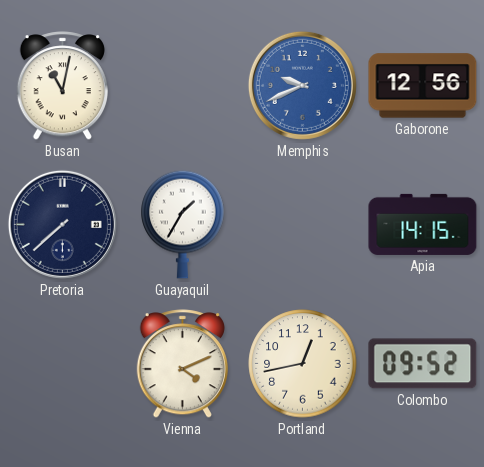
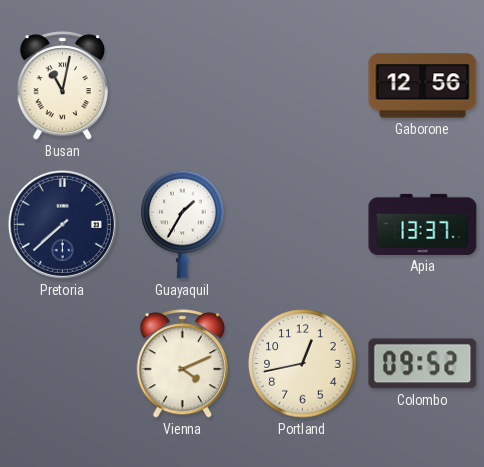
Memphis: 9:41 -> none (302, 85)
Apia: 14:15 -> 13:37 (423, 224)
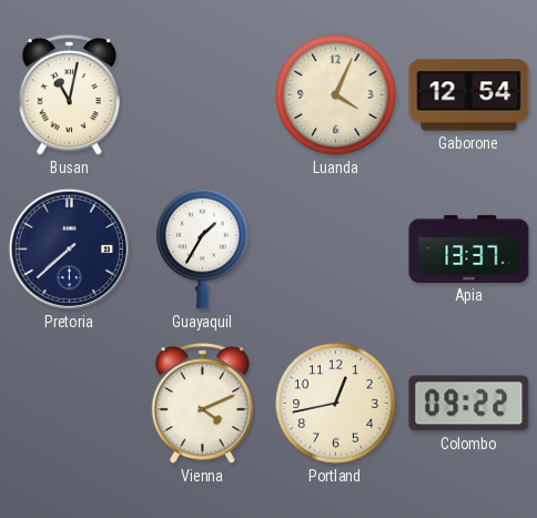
Luanda: none -> 4:04 (336, 95)
Gaborone: 12:56 -> 12:54 (469, 95)
Colombo: 09:52 -> 09:22 (469, 404)
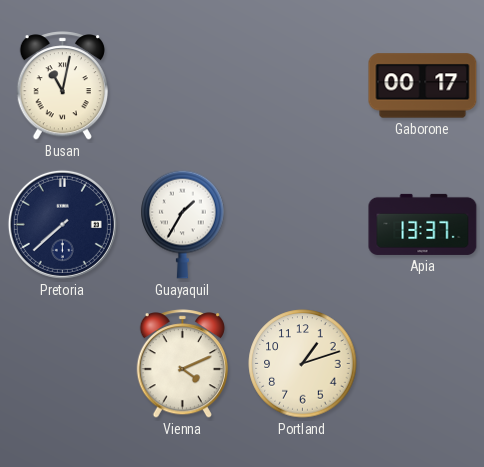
Luanda: 4:04 -> none (336, 95)
Gaborone: 12:54 -> 00:17 (423, 86)
Portland: 12:43 -> 1:12 (303, 364)
Colombo: 09:22 -> none (469, 404)
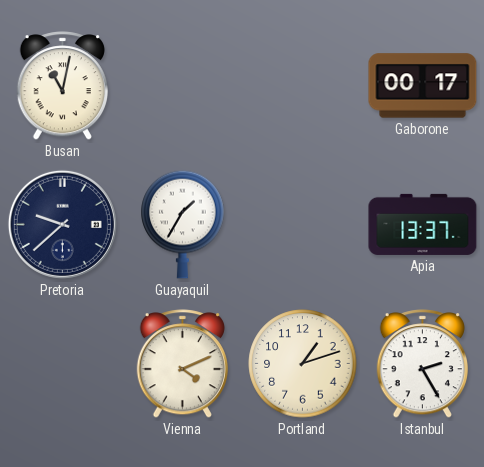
Pretoria: 7:38 -> 9:38 (62, 224)
Istanbul: none -> 2:25 (422, 364)
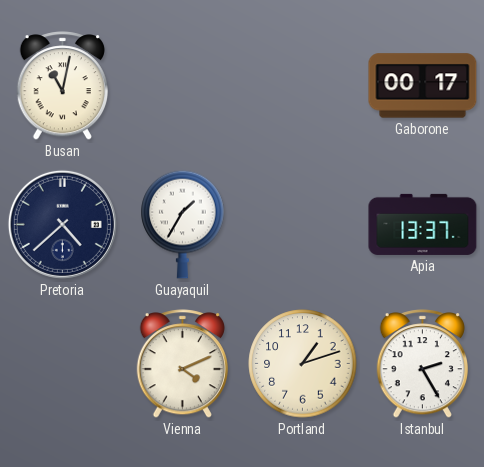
Pretoria: 9:38 -> 4:38 (62, 224)
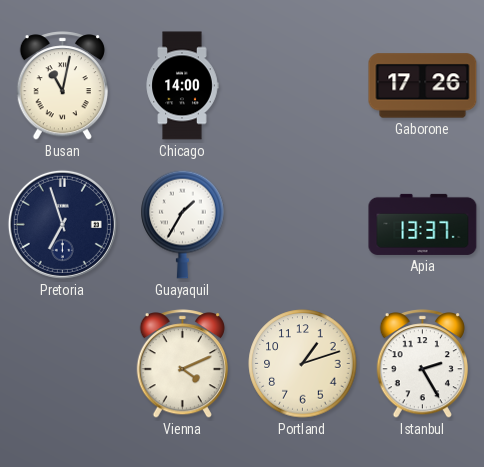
Chicago: none -> 14:00 (182, 86)
Gaborone: 00:17 -> 17:26 (423, 86)
Pretoria: 4:38 -> 6:57 (62, 224)
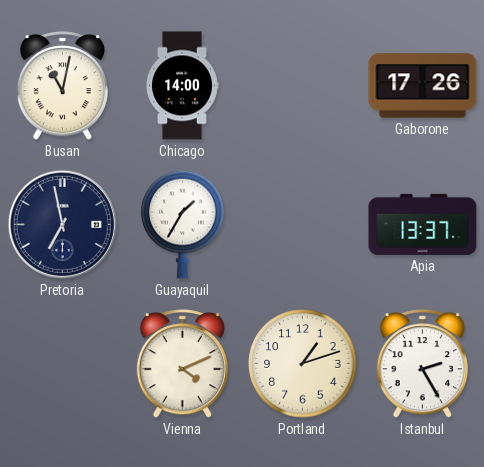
Pretoria: 6:57 -> 6:58 (62, 224)
